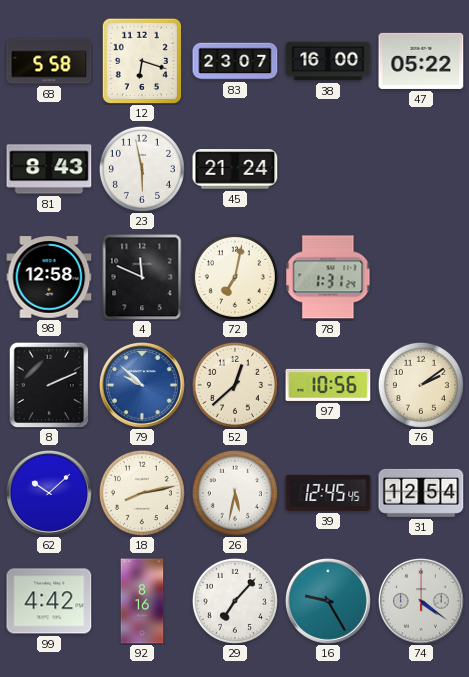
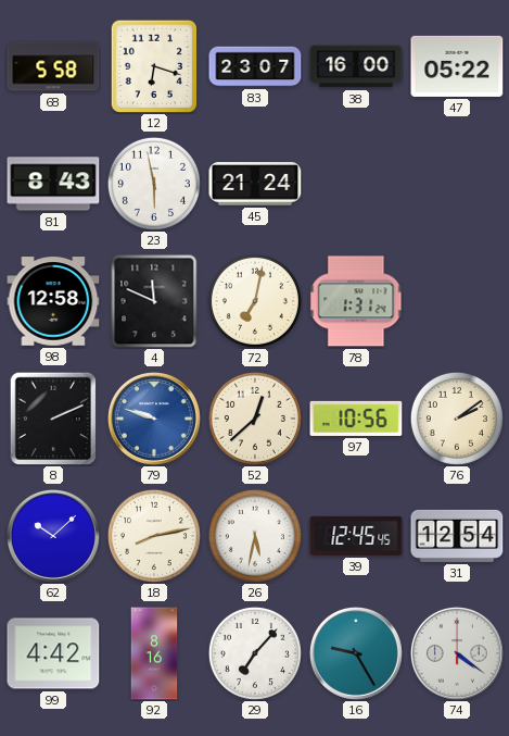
79: 9:52 -> 9:48 (154, 419)
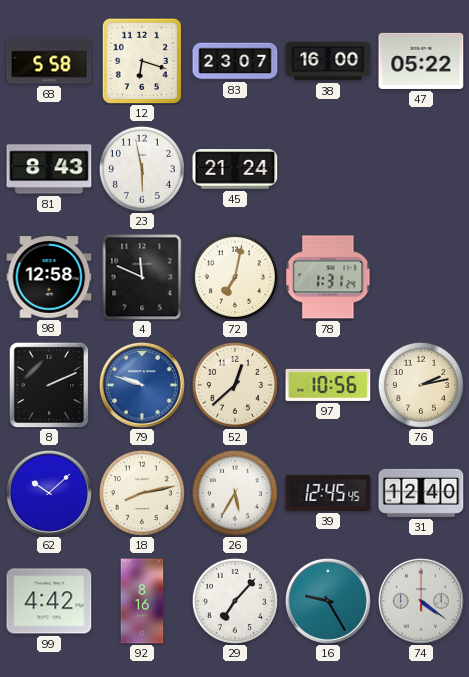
76: 2:09 -> 2:13 (421, 385)
26: 5:32 -> 5:35 (235, 493)
31: 12:54 -> 12:40 (421, 493)
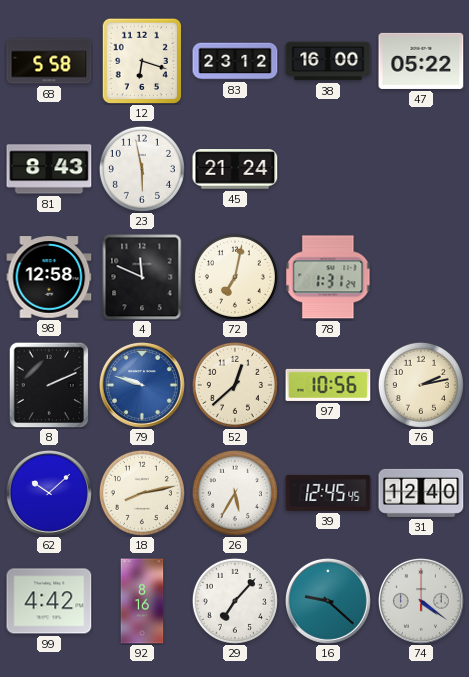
83: 23:07 -> 23:12 (235, 61)
16: 9:25 -> 9:22 (328, 601)
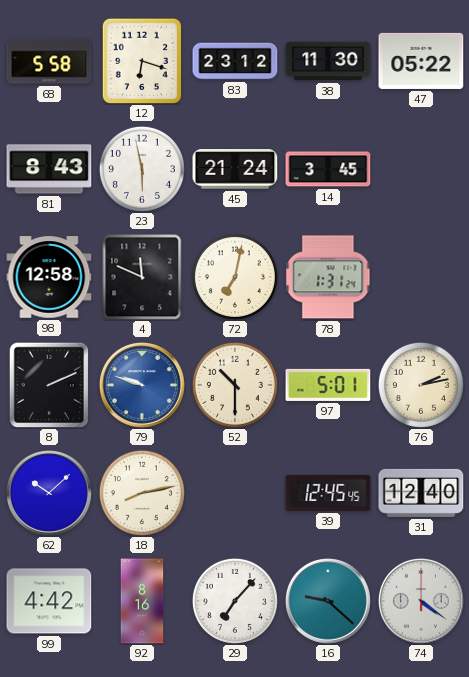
38: 16:00 -> 11:30 (328, 61)
14: none -> 3:45 (328, 169)
52: 12:38 -> 10:30 (235, 385)
97: 10:56 -> 5:01 (328, 385)
26: 5:35 -> none (235, 493)
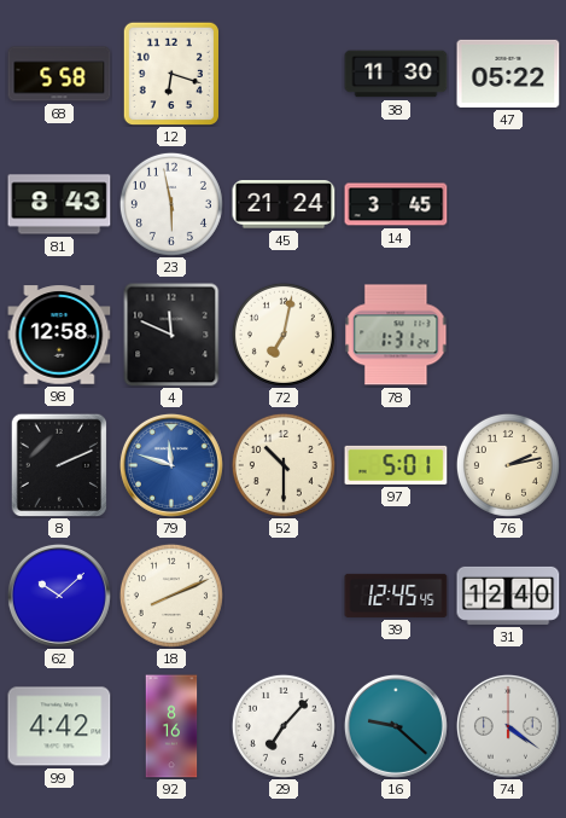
83: 23:12 -> none (235, 61)
79: 9:48 -> 11:48 (171, 465)
18: 8:13 -> 8:11 (171, 596)
